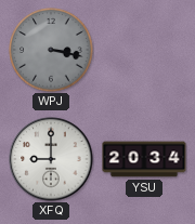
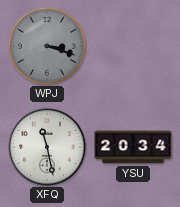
WPJ: 3:17 -> 3:18 (47, 46)
XFQ: 9:00 -> 11:28 (47, 147)
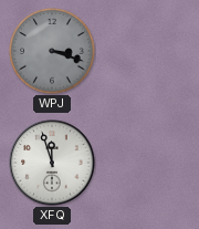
XFQ: 11:28 -> 11:57 (52, 163)
YSU: 20:34 -> none (133, 147)
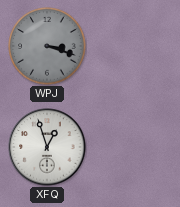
XFQ: 11:57 -> 12:57 (47, 147)
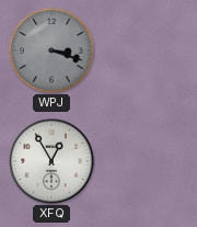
XFQ: 12:57 -> 12:55 (51, 161)
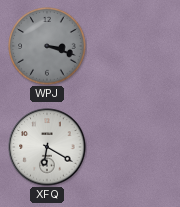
XFQ: 12:55 -> 6:20 (47, 147)
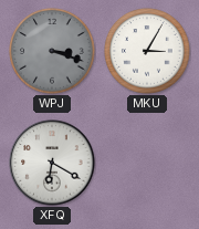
MKU: none -> 3:05 (147, 51)
